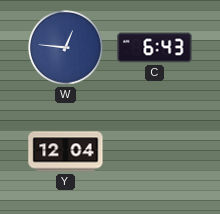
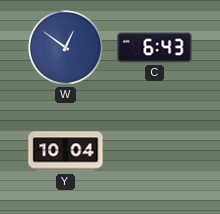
W: 12:46 -> 12:51 (65, 47)
Y: 12:04 -> 10:04 (66, 152)
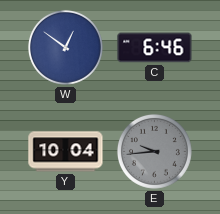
C: 6:43 -> 6:46 (155, 48)
E: none -> 9:44 (154, 151)
